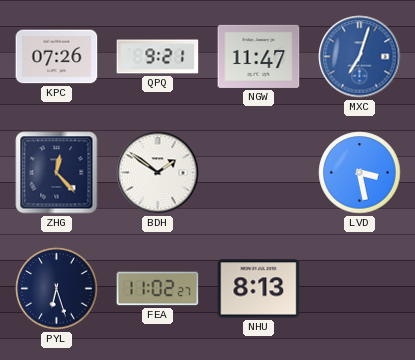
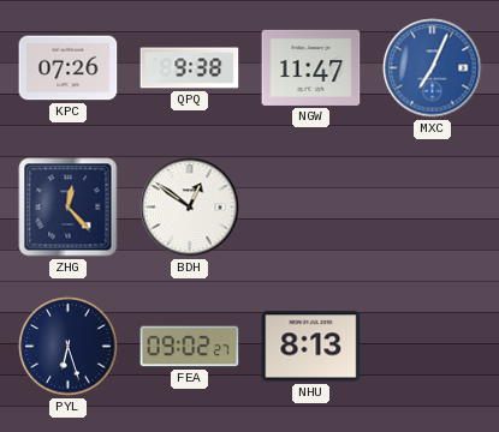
QPQ: 9:21 -> 9:38 (190, 68)
MXC: 7:03 -> 7:04 (433, 68)
BDH: 1:51 -> 12:51 (190, 208)
LVD: 3:28 -> none (360, 173)
FEA: 11:02 -> 09:02 (190, 347)
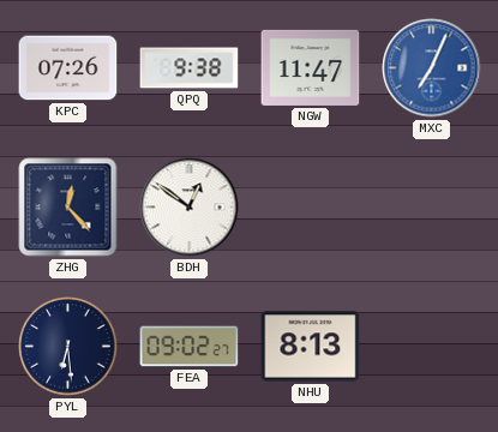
PYL: 6:27 -> 6:29 (68, 347)
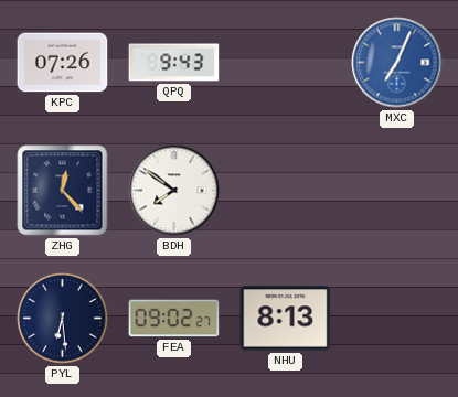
QPQ: 9:38 -> 9:43 (174, 63)
NGW: 11:47 -> none (311, 67)
BDH: 12:51 -> 7:51 (174, 191)
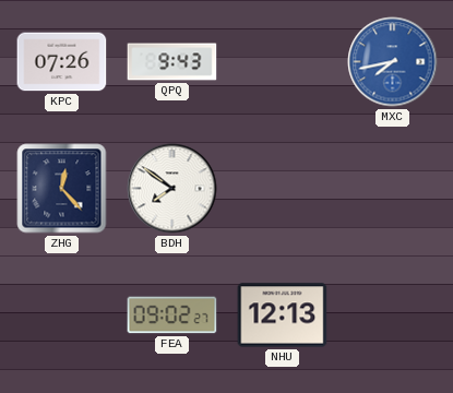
MXC: 7:04 -> 7:43 (393, 62)
PYL: 6:29 -> none (63, 319)
NHU: 8:13 -> 12:13 (283, 315)
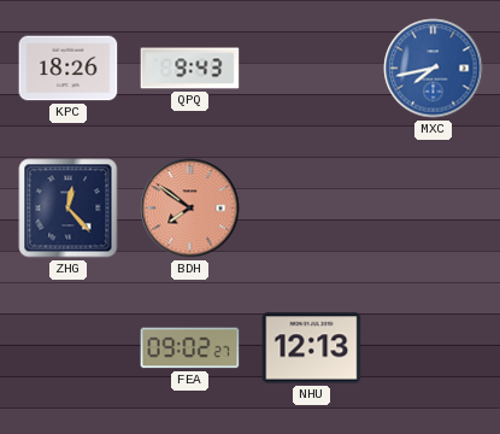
KPC: 07:26 -> 18:26 (69, 69)
BDH dial: white -> salmon (190, 209)
